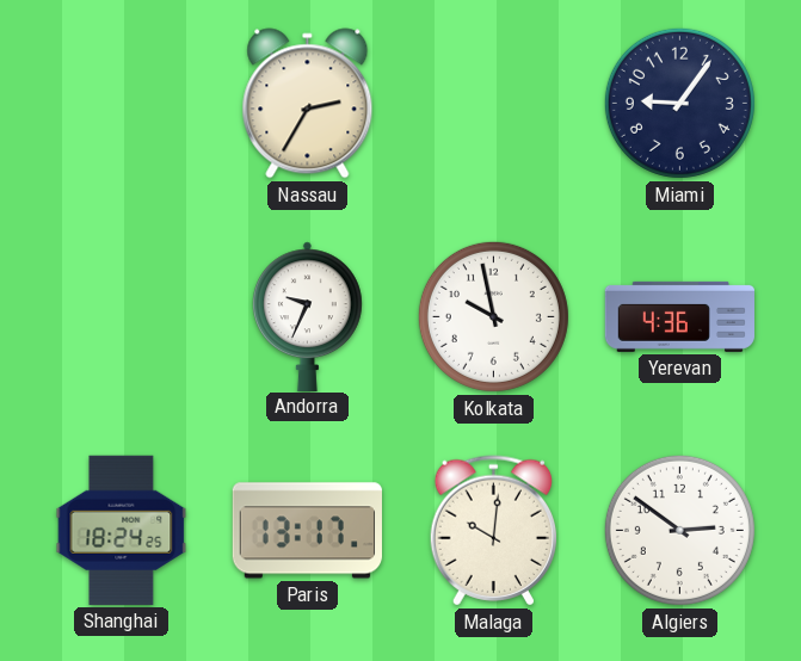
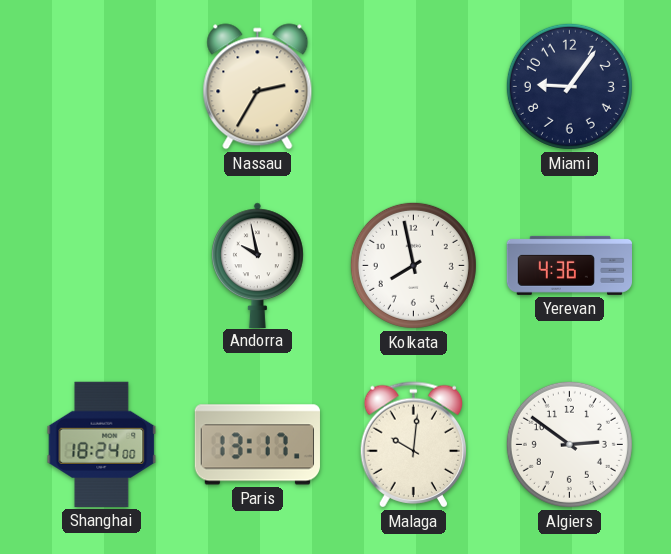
Andorra: 9:34 -> 9:58 (257, 265)
Kolkata: 9:58 -> 7:58 (413, 265)
Shanghai: 18:24:25 -> 18:24:00 (102, 444)
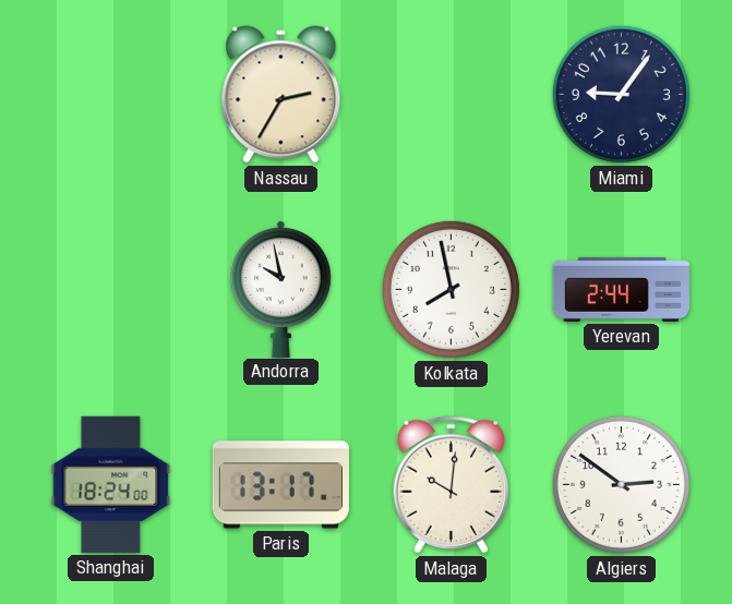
Yerevan: 4:36 -> 2:44 (621, 289)
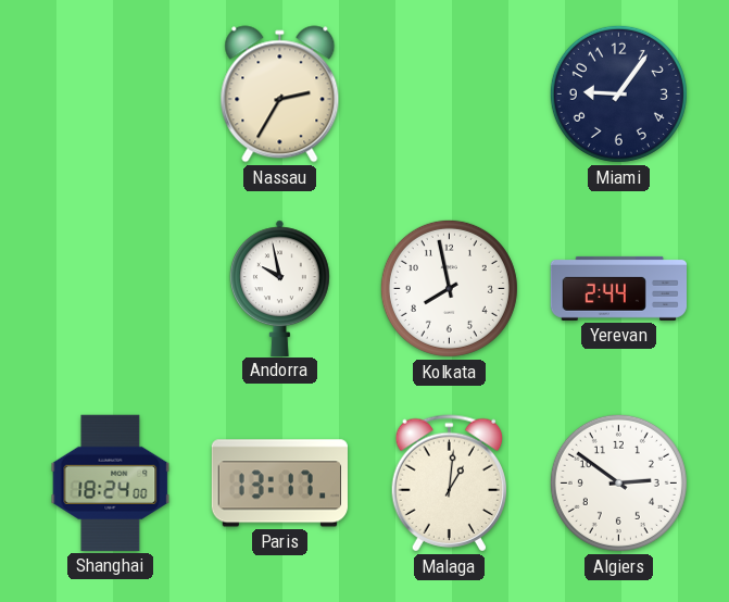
Malaga: 10:01 -> 1:01 (449, 484)
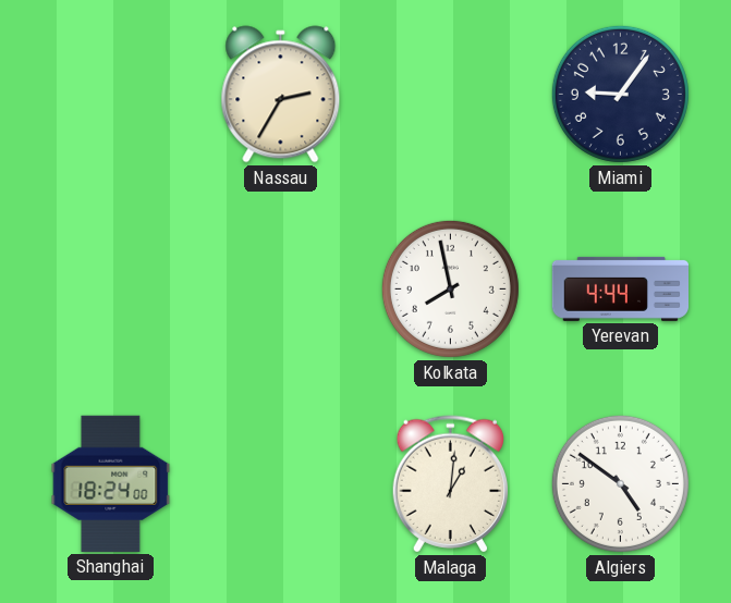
Andorra: 9:58 -> none (279, 288)
Yerevan: 2:44 -> 4:44 (620, 288)
Paris: 13:17 -> none (279, 484)
Algiers: 2:51 -> 4:51 (620, 483)
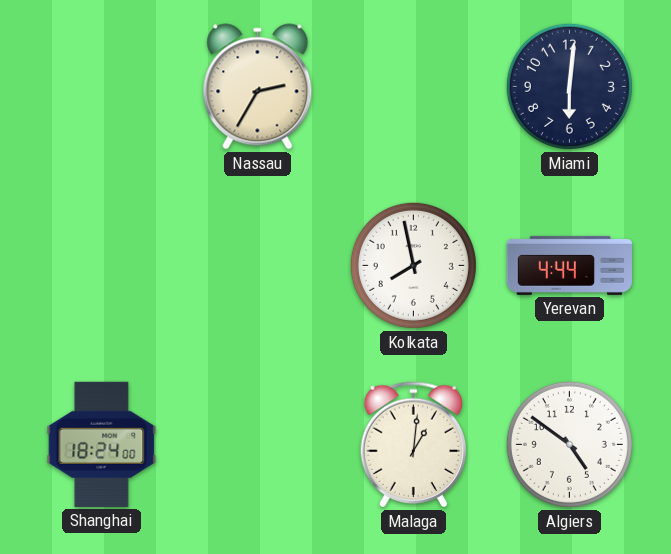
Miami: 9:06 -> 6:01 (569, 86)
